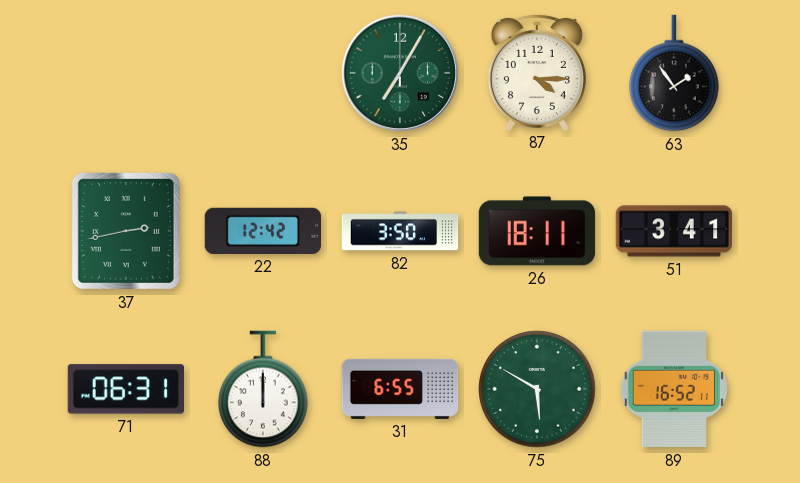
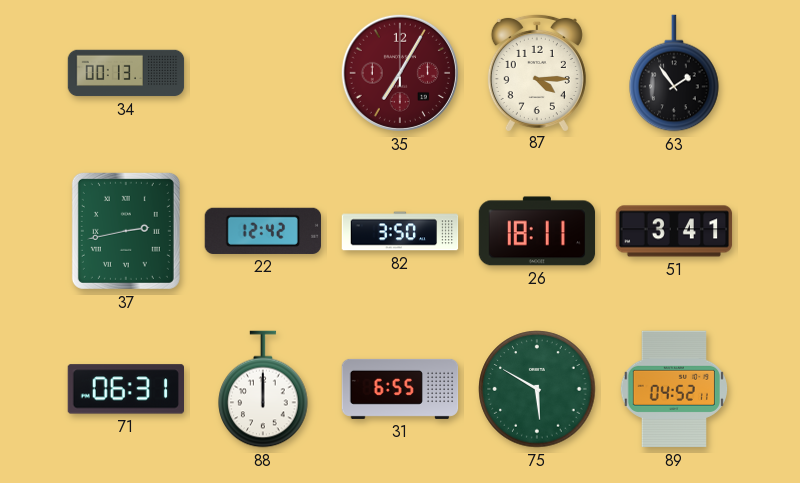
34: none -> 00:13 (126, 73)
35 dial: green -> burgundy (400, 73)
89: 16:52 -> 04:52 (674, 389)
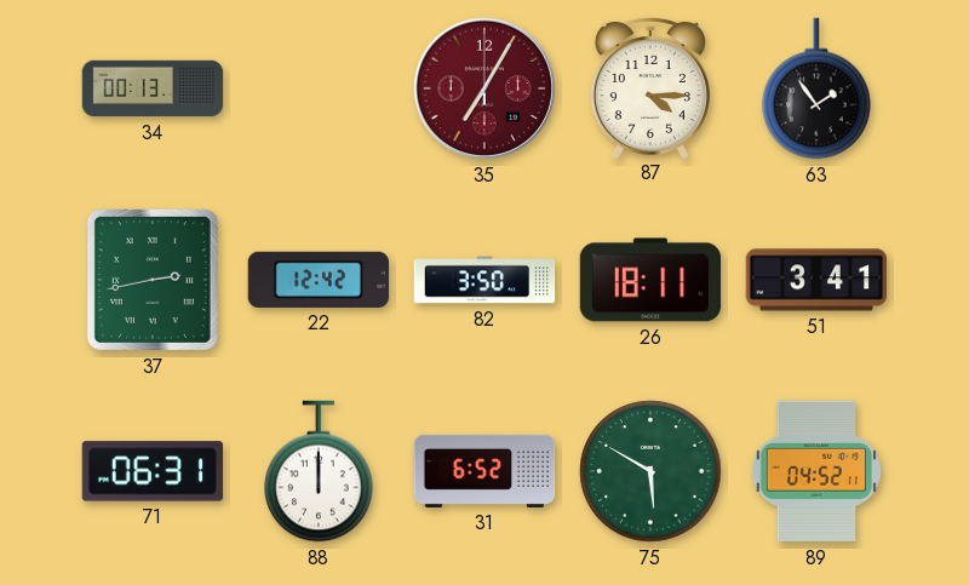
31: 6:55 -> 6:52 (484, 471)
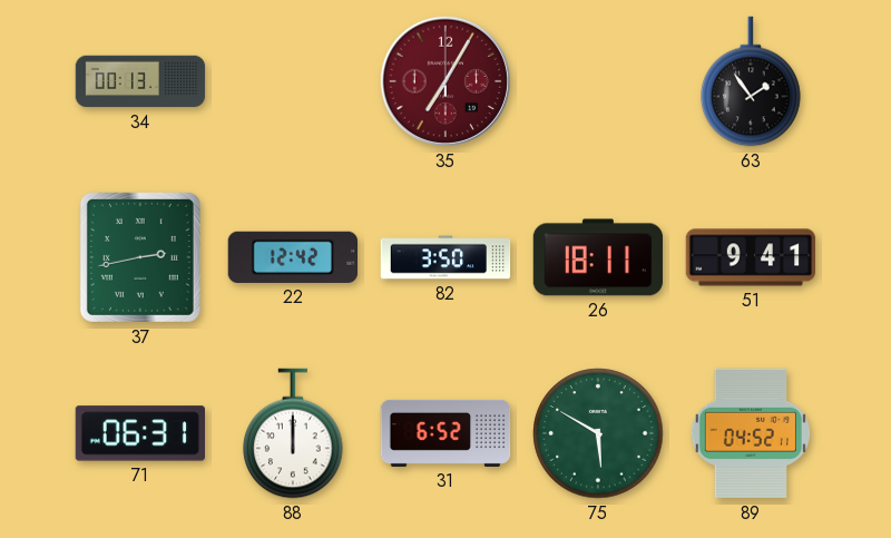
87: 4:15 -> none (650, 87)
51: 3:41 -> 9:41 (751, 257)
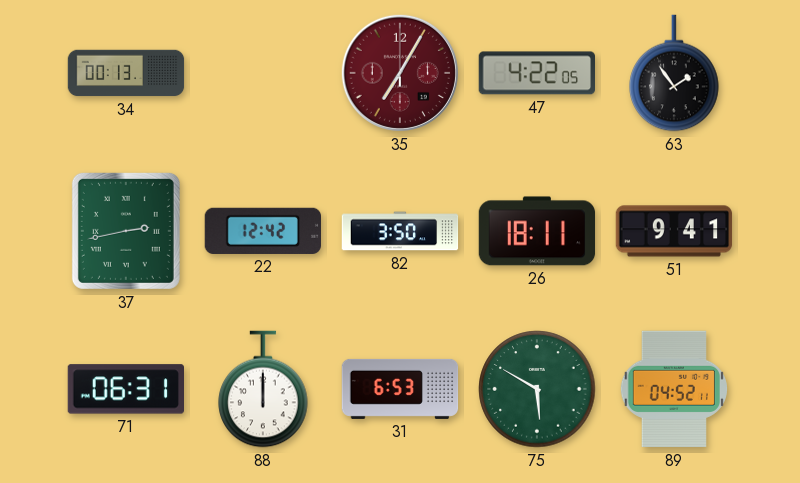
47: none -> 4:22 (536, 73)
31: 6:52 -> 6:53 (400, 389)
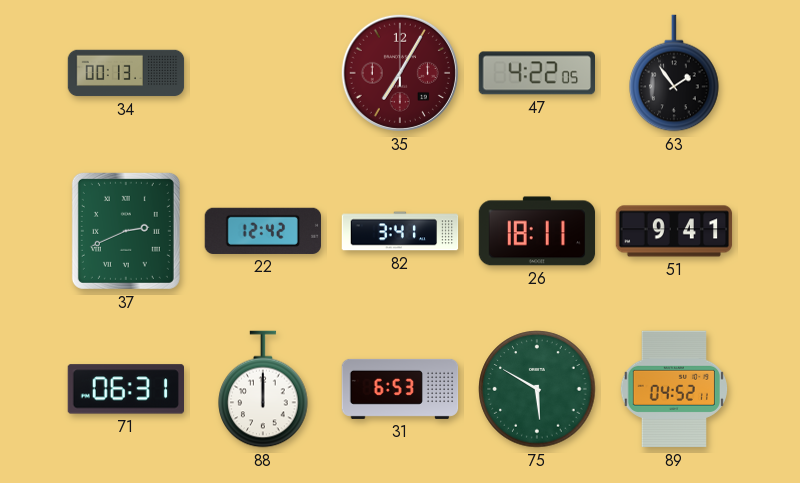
37: 2:43 -> 2:41 (126, 231)
82: 3:50 -> 3:41 (400, 231)
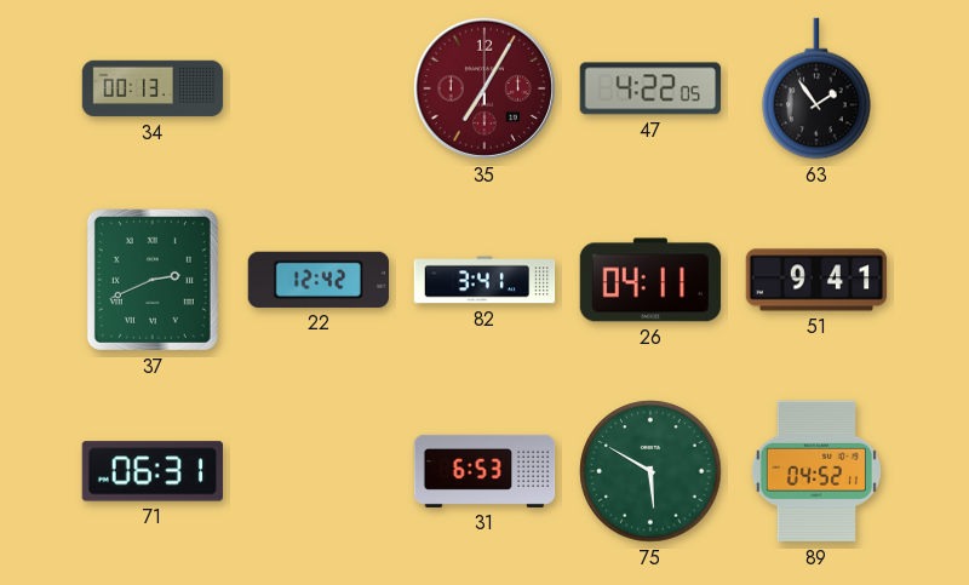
26: 18:11 -> 04:11 (650, 280)
88: 12:00 -> none (263, 389)
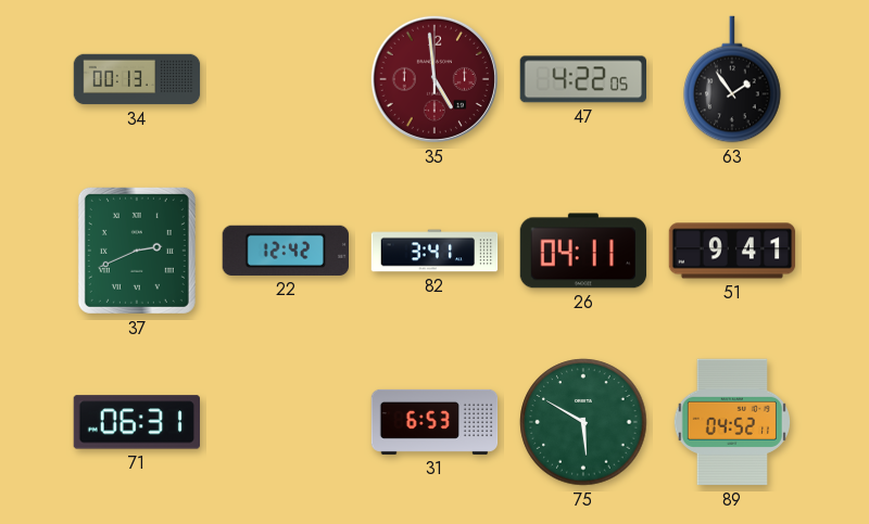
35: 7:05 -> 4:59 (434, 79)
